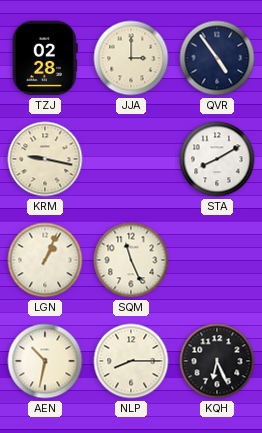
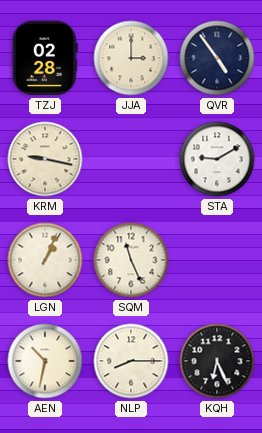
STA: 8:10 -> 9:10 (217, 159)
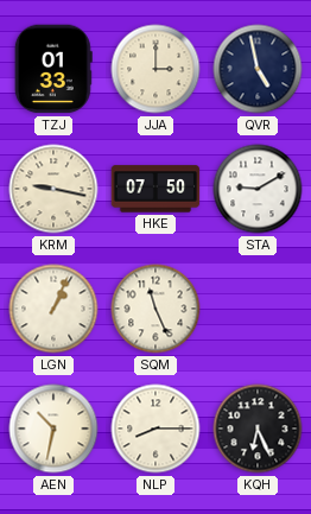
TZJ: 02:28 -> 01:33 (53, 69)
QVR: 4:54 -> 4:58 (258, 69)
HKE: none -> 07:50 (155, 189)
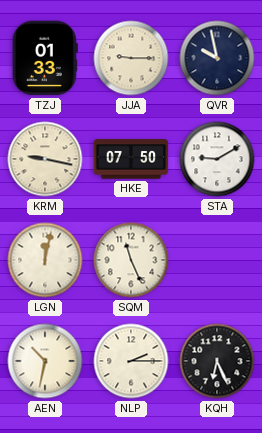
JJA: 3:00 -> 9:15 (131, 58)
QVR: 4:58 -> 9:58 (217, 58)
LGN: 1:04 -> 12:02 (45, 260)
NLP: 8:15 -> 2:15 (131, 361)
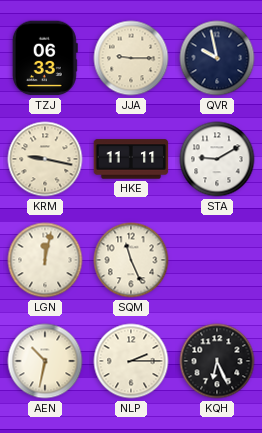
TZJ: 01:33 -> 06:33 (45, 58)
HKE: 07:50 -> 11:11 (131, 159)
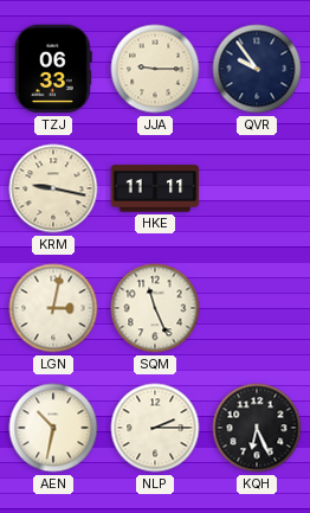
QVR: 9:58 -> 9:54 (257, 69)
STA: 9:10 -> none (217, 159)
LGN: 12:02 -> 3:02 (53, 308)
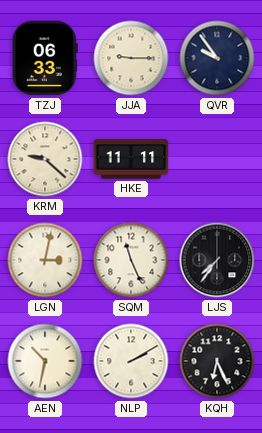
KRM: 9:17 -> 9:22 (45, 159)
LJS: none -> 7:36 (217, 260)
NLP: 2:15 -> 2:10 (131, 361)
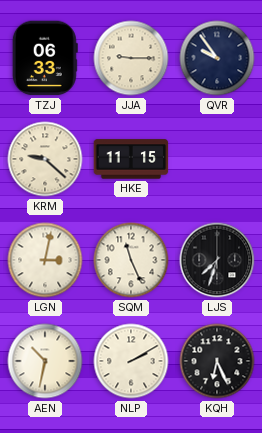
HKE: 11:11 -> 11:15 (131, 159)
LJS: 7:36 -> 7:33 (217, 260)
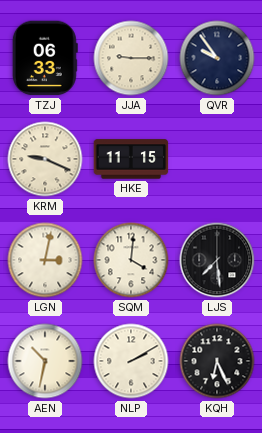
KRM: 9:22 -> 9:19 (45, 159)
SQM: 11:26 -> 4:01 (131, 260)
LJS: 7:33 -> 7:29 (217, 260)
